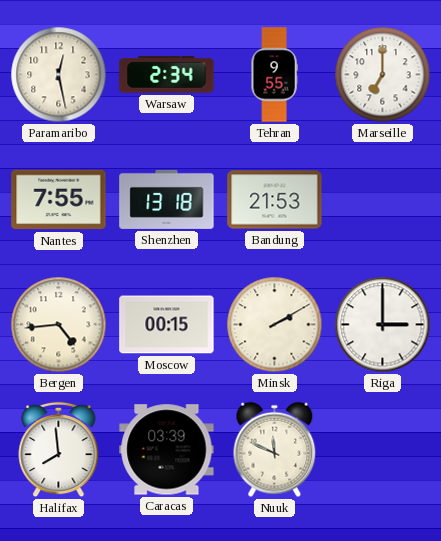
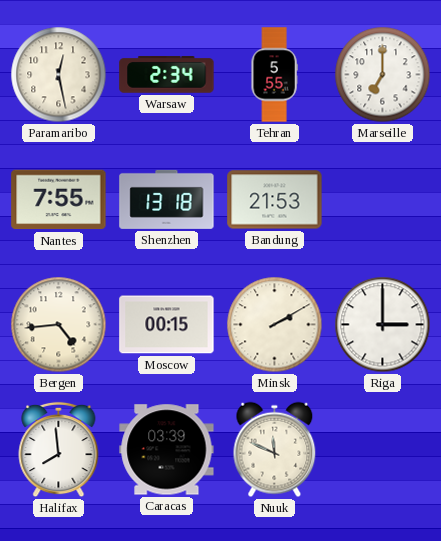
Tehran: 9:55 -> 5:55 (274, 75)
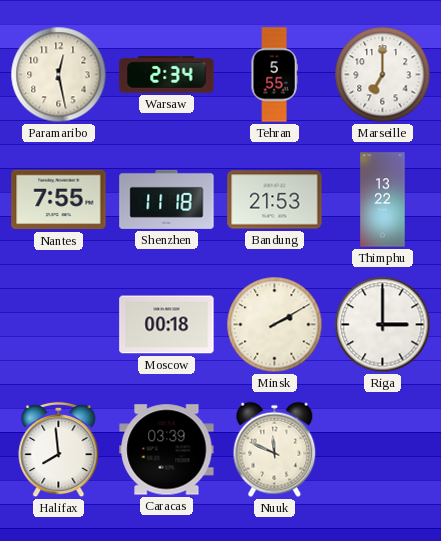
Shenzhen: 13:18 -> 11:18 (167, 199)
Thimphu: none -> 13:22 (383, 200)
Bergen: 4:44 -> none (59, 325)
Moscow: 00:15 -> 00:18 (167, 325)
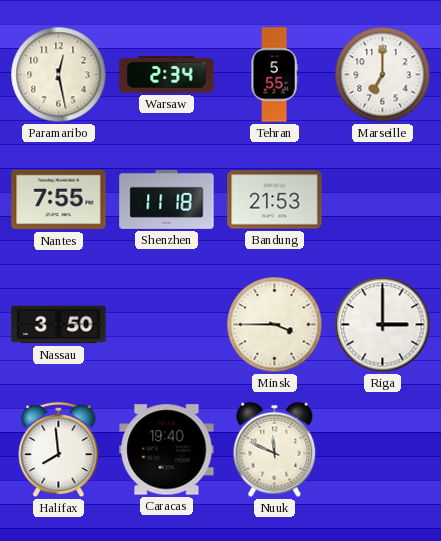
Thimphu: 13:22 -> none (383, 200)
Nassau: none -> 3:50 (59, 325)
Moscow: 00:18 -> none (167, 325)
Minsk: 2:10 -> 3:45 (275, 325)
Caracas: 03:39 -> 19:40 (167, 450)
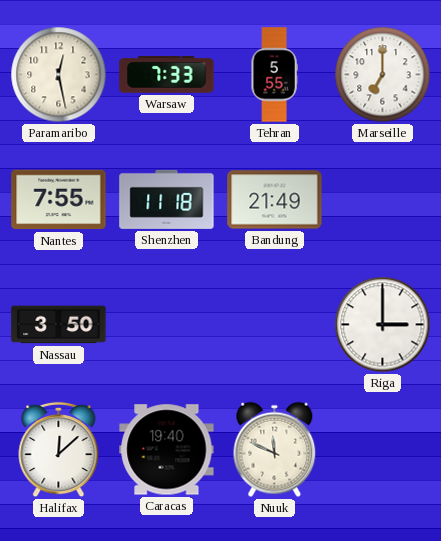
Warsaw: 2:34 -> 7:33 (167, 75)
Bandung: 21:53 -> 21:49 (275, 200)
Minsk: 3:45 -> none (275, 325)
Halifax: 7:59 -> 12:08 (59, 450)
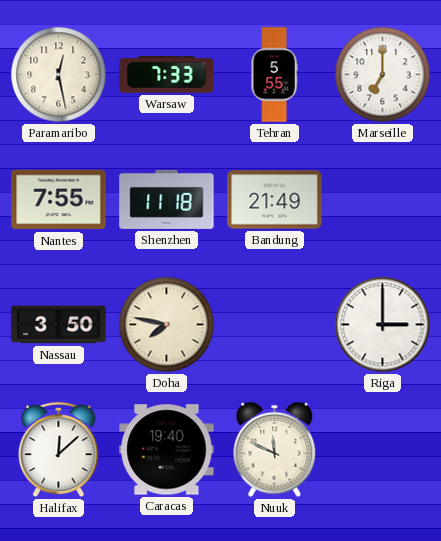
Doha: none -> 7:47 (167, 325)
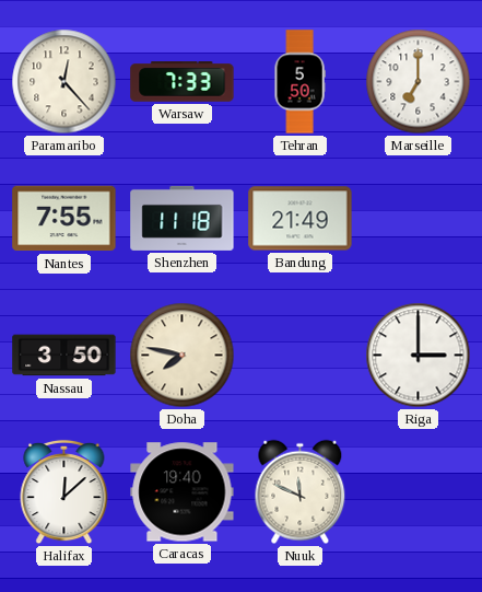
Paramaribo: 12:28 -> 12:23 (64, 82)
Tehran: 5:55 -> 5:50 (299, 82)
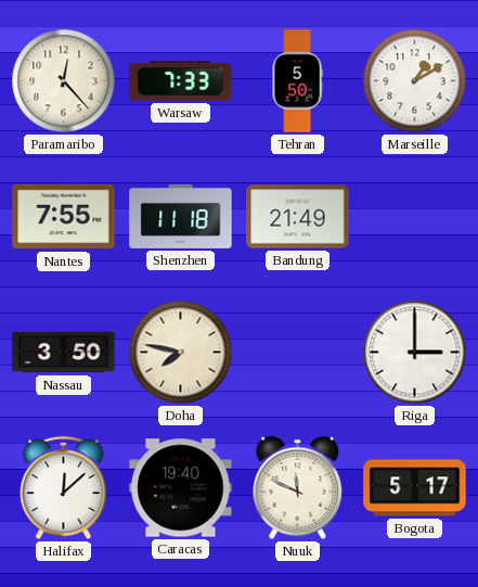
Marseille: 7:00 -> 1:10 (415, 81)
Bogota: none -> 5:17 (415, 488)
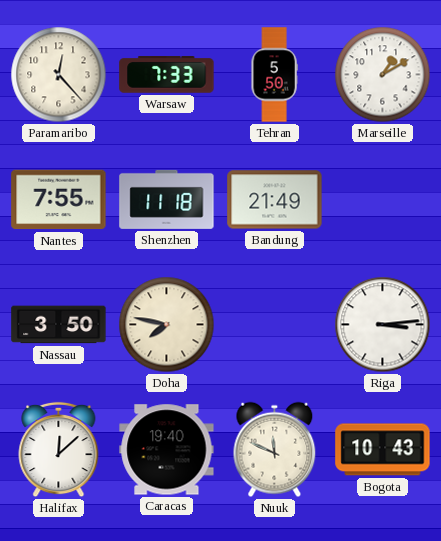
Riga: 3:00 -> 3:14 (383, 325)
Bogota: 5:17 -> 10:43 (383, 450)
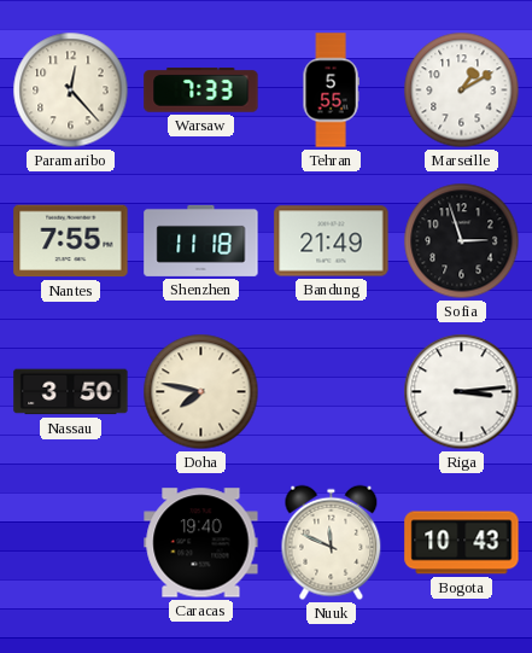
Tehran: 5:50 -> 5:55 (331, 91)
Sofia: none -> 2:57 (462, 241)
Halifax: 12:08 -> none (59, 450)
